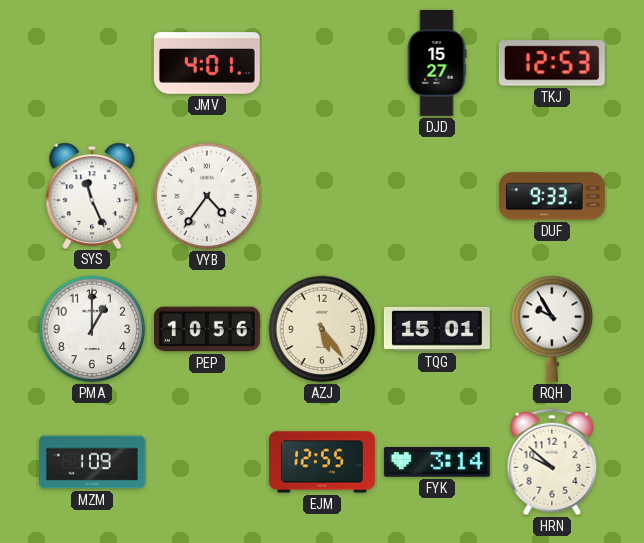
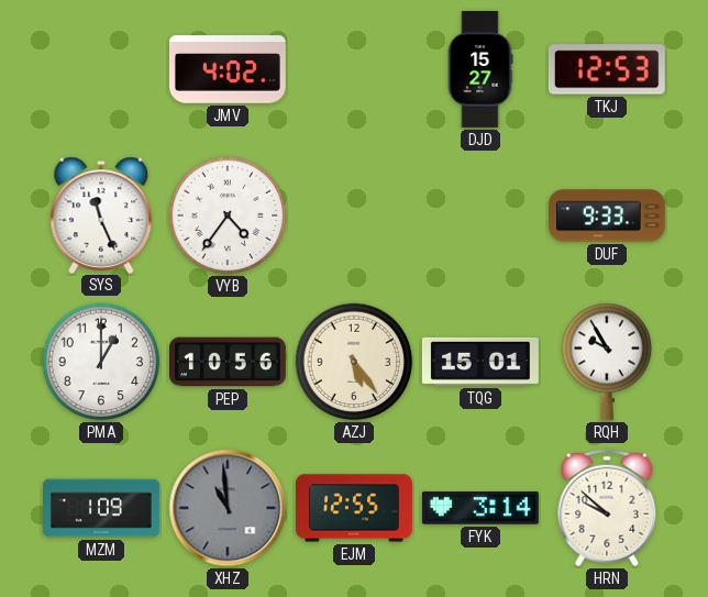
JMV: 4:01 -> 4:02 (228, 69)
XHZ: none -> 10:59 (228, 508)
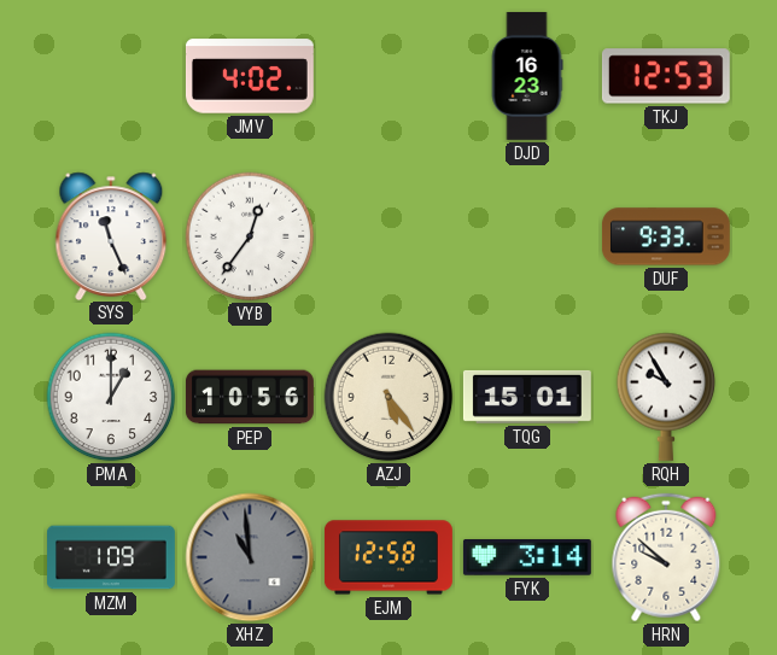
DJD: 15:27 -> 16:23 (527, 76)
VYB: 4:36 -> 12:36 (250, 236)
EJM: 12:55 -> 12:58 (388, 557)
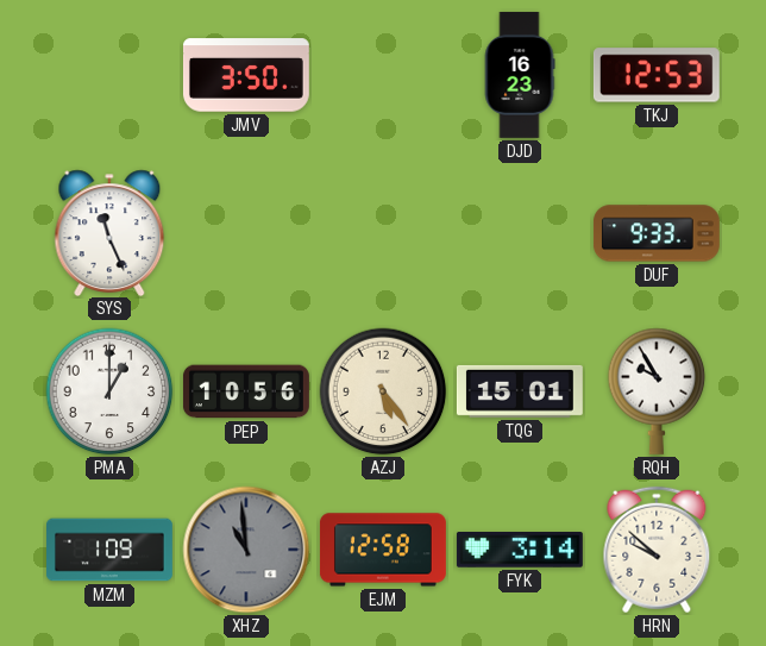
JMV: 4:02 -> 3:50 (246, 75)
VYB: 12:36 -> none (250, 236)
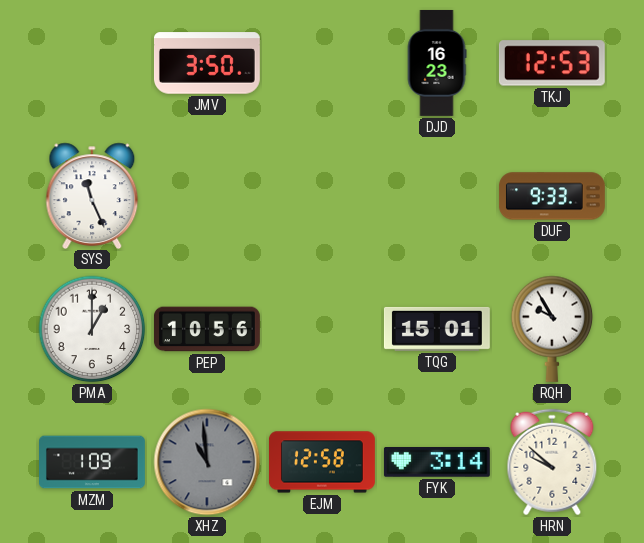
AZJ: 5:24 -> none (383, 391)
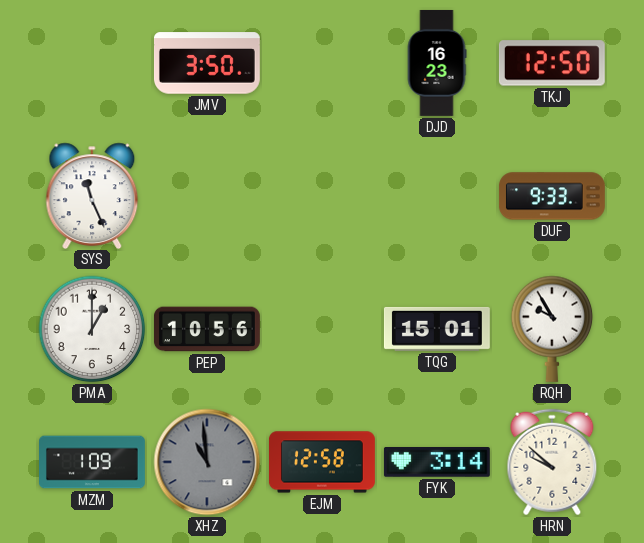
TKJ: 12:53 -> 12:50 (552, 63)
